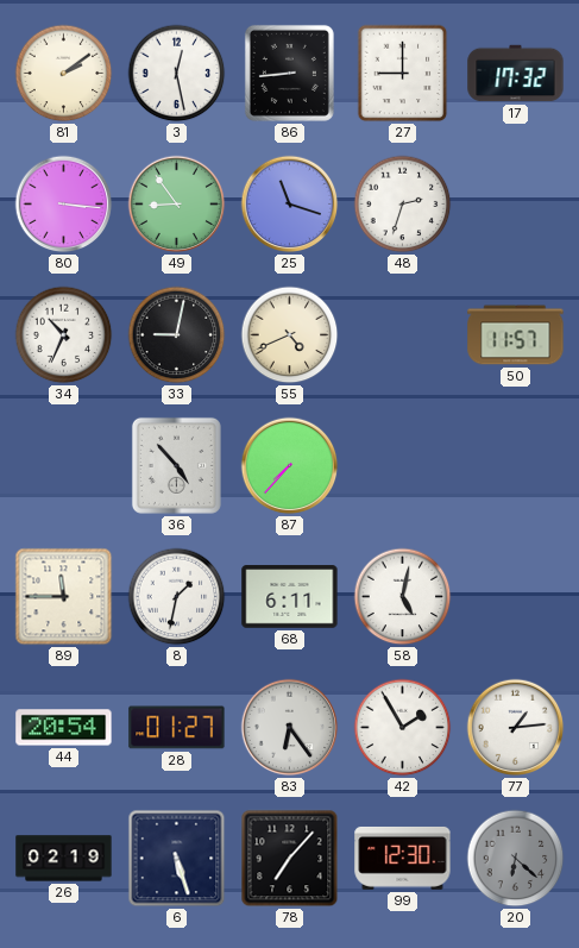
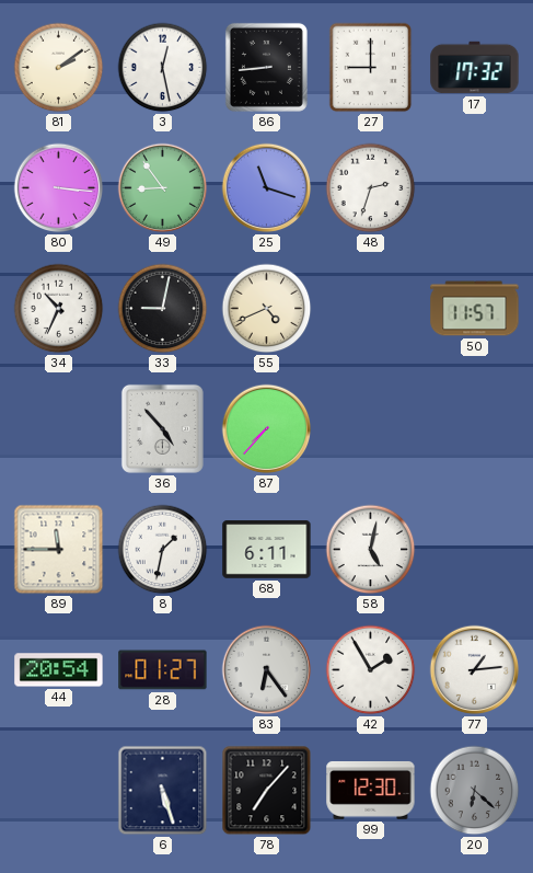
26: 02:19 -> none (64, 859)
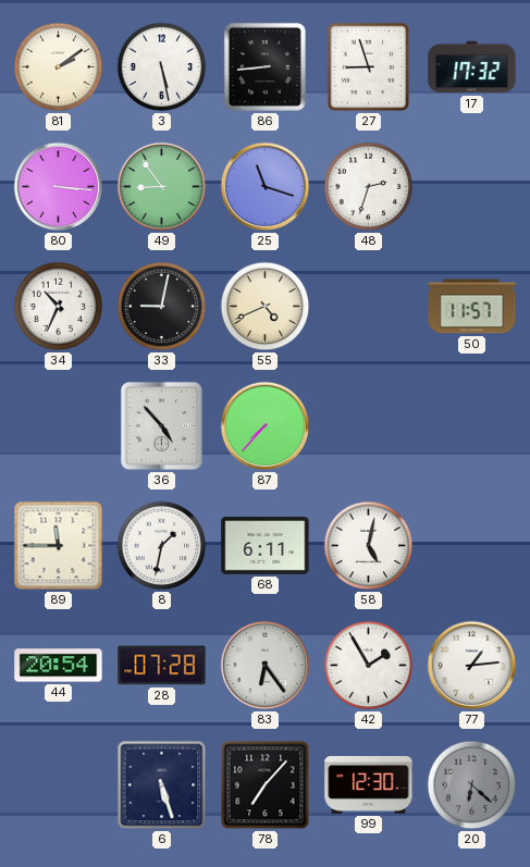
3: 12:28 -> 5:28 (162, 67)
27: 9:00 -> 8:57 (369, 67)
28: 01:27 -> 07:28 (162, 666)
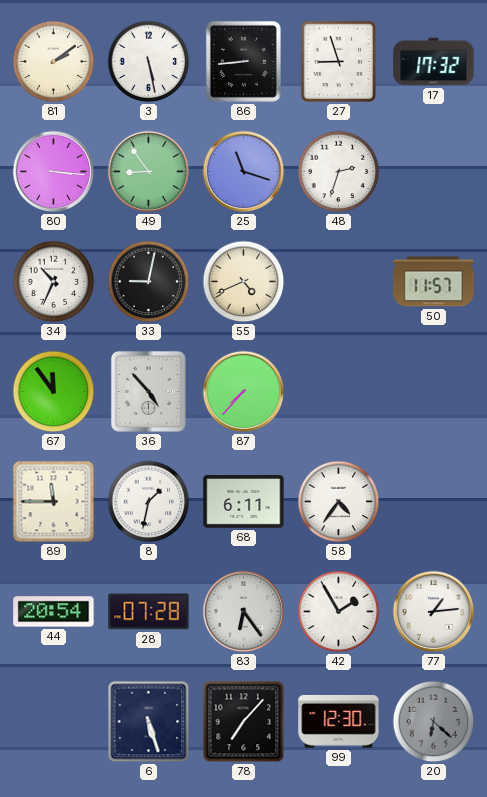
67: none -> 11:54 (54, 392)
58: 5:02 -> 4:36 (339, 502)
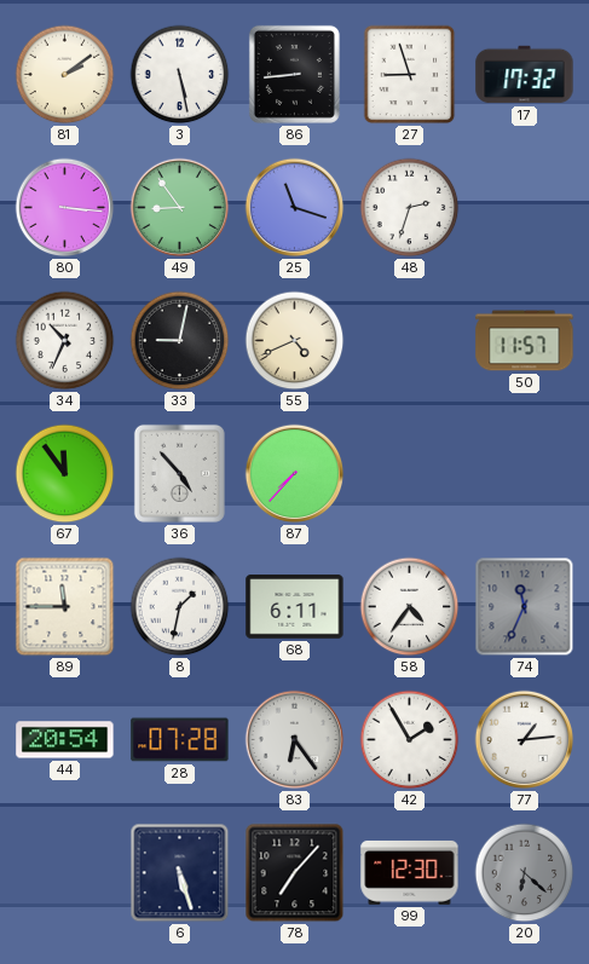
74: none -> 11:34 (525, 607)
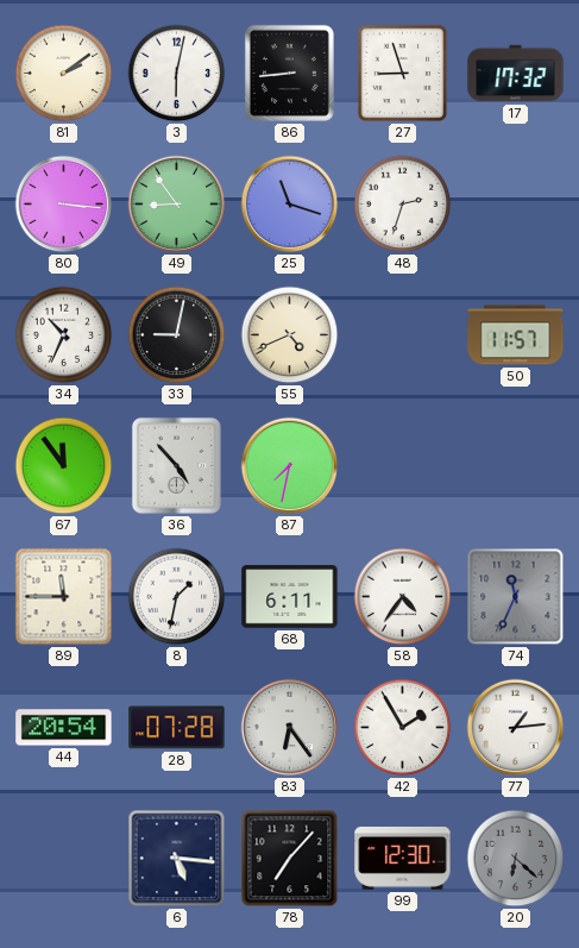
3: 5:28 -> 6:02 (177, 74)
87: 7:37 -> 7:32 (290, 466)
6: 5:27 -> 5:16 (177, 859)
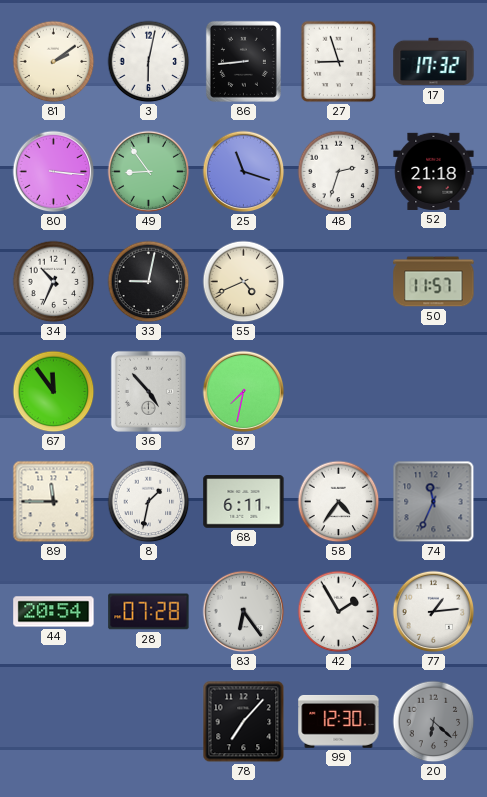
52: none -> 21:18 (434, 171)
6: 5:16 -> none (177, 859)
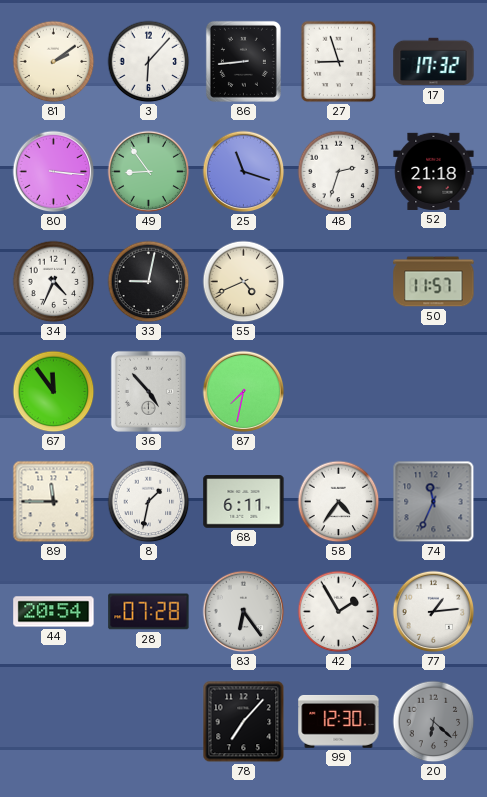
3: 6:02 -> 6:07 (149, 62)
34: 10:34 -> 4:34 (54, 282)
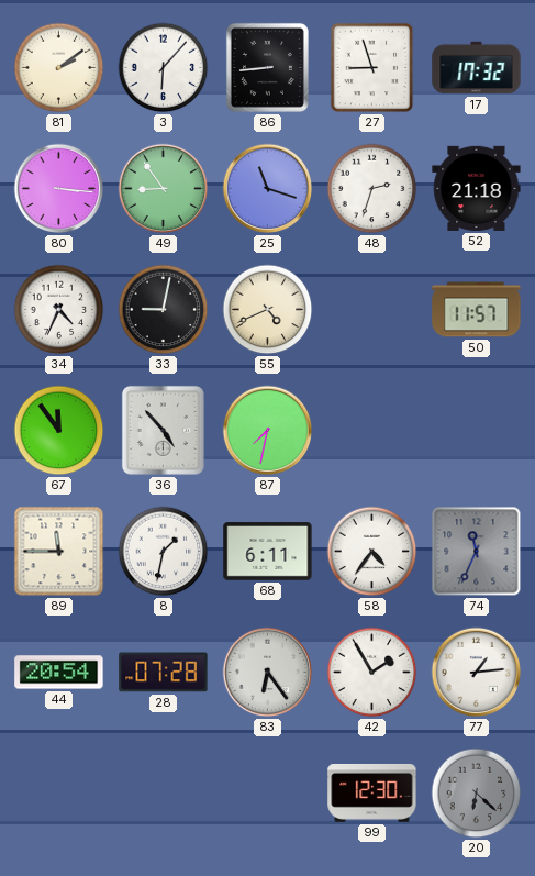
78: 7:07 -> none (244, 722)
